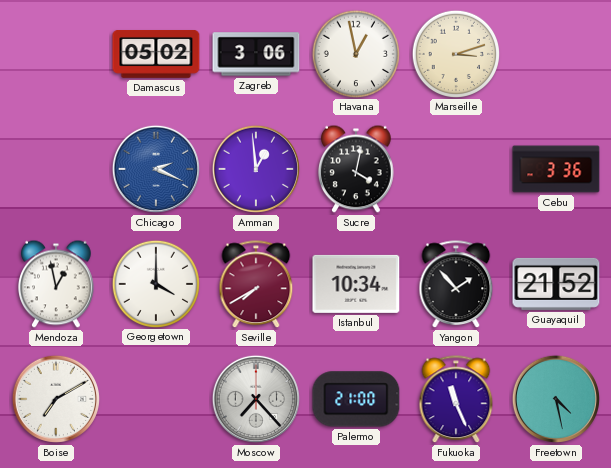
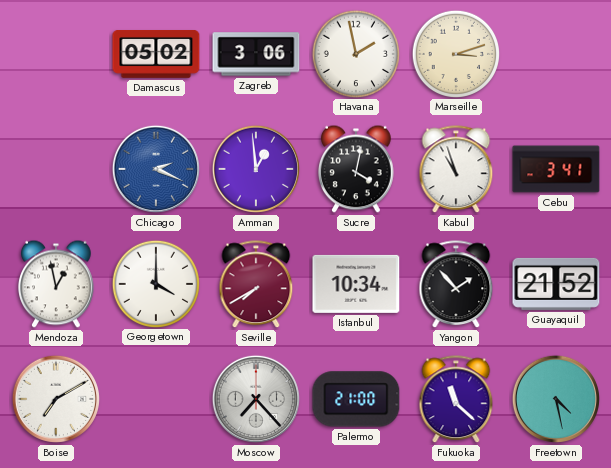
Havana: 12:58 -> 1:58 (355, 53)
Kabul: none -> 10:57 (456, 170)
Cebu: 3:36 -> 3:41 (556, 169)
Fukuoka: 11:26 -> 11:22 (456, 400)
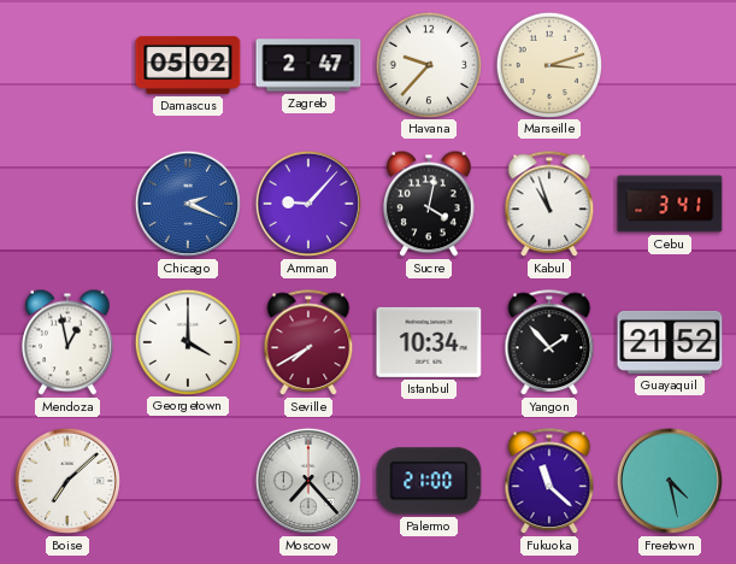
Zagreb: 3:06 -> 2:47 (308, 65)
Havana: 1:58 -> 9:37 (428, 64)
Amman: 12:59 -> 9:07 (308, 204)
Boise: 7:10 -> 7:08 (67, 481)
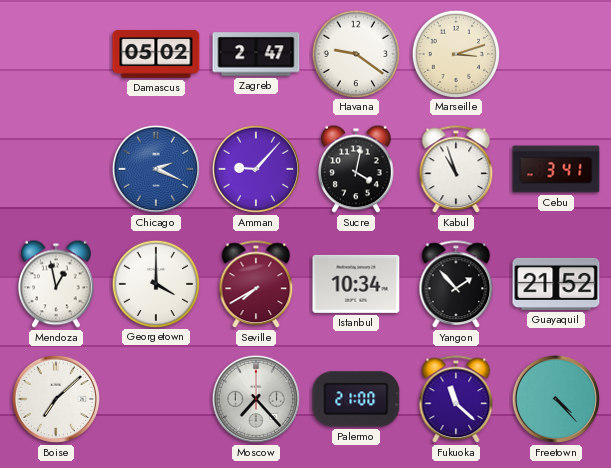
Havana: 9:37 -> 9:21 (355, 53)
Freetown: 4:28 -> 4:23 (556, 399)
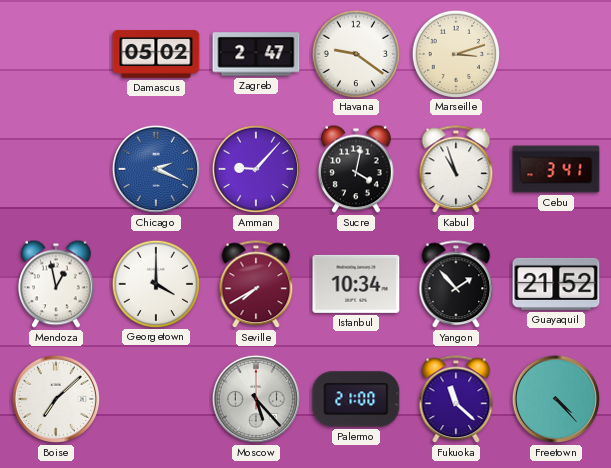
Moscow: 7:23 -> 5:23 (256, 399)
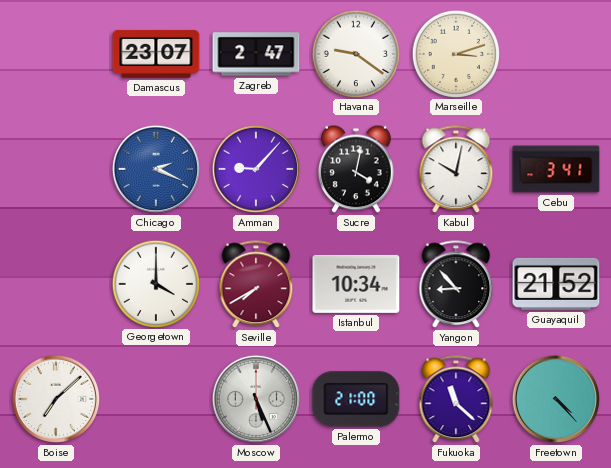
Damascus: 05:02 -> 23:07 (156, 55)
Kabul: 10:57 -> 10:02 (456, 170)
Mendoza: 12:58 -> none (57, 284)
Yangon: 1:53 -> 8:53 (456, 285)
Moscow: 5:23 -> 5:26 (256, 399)
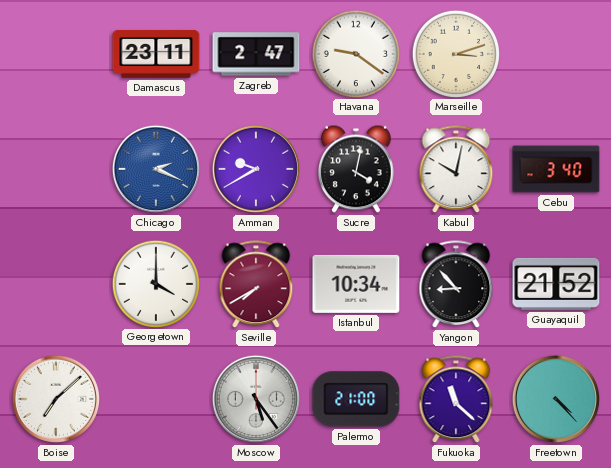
Damascus: 23:07 -> 23:11 (156, 55)
Amman: 9:07 -> 9:40 (256, 169)
Cebu: 3:41 -> 3:40 (556, 169)
Moscow: 5:26 -> 5:24 (256, 399)
